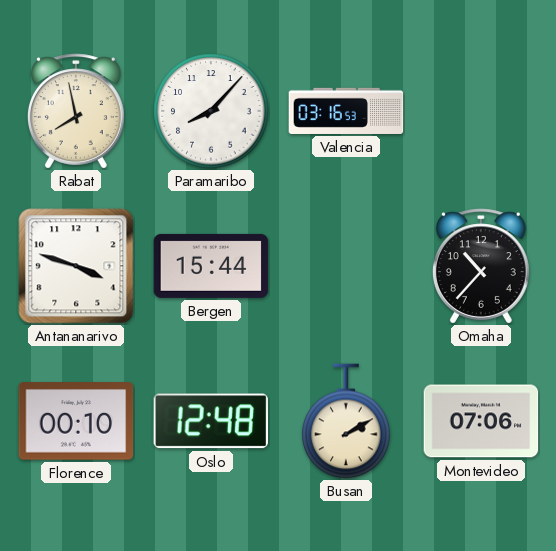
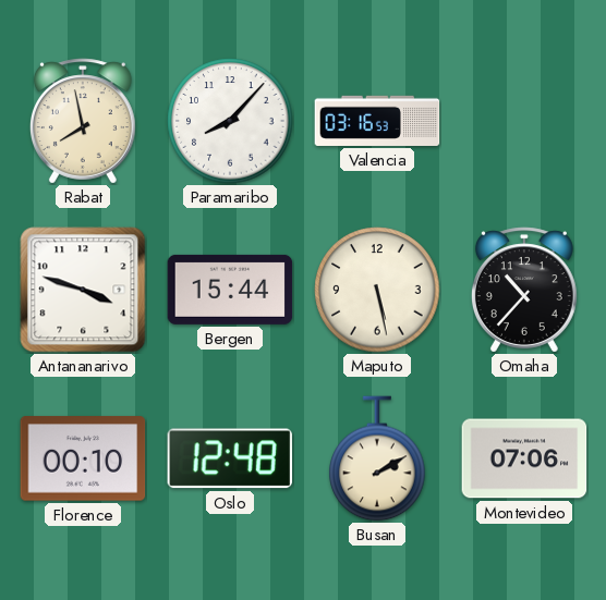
Maputo: none -> 5:28 (377, 290)
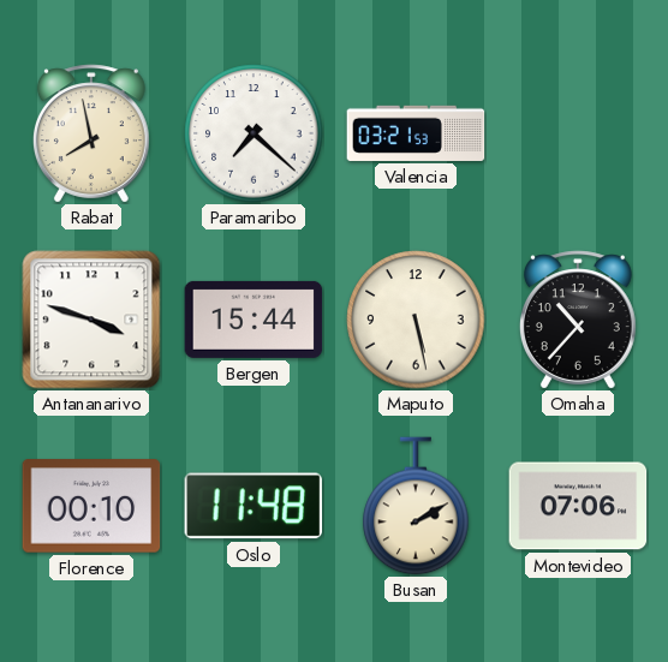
Paramaribo: 8:07 -> 7:22 (254, 133)
Valencia: 03:16 -> 03:21 (416, 133)
Oslo: 12:48 -> 11:48 (252, 506)
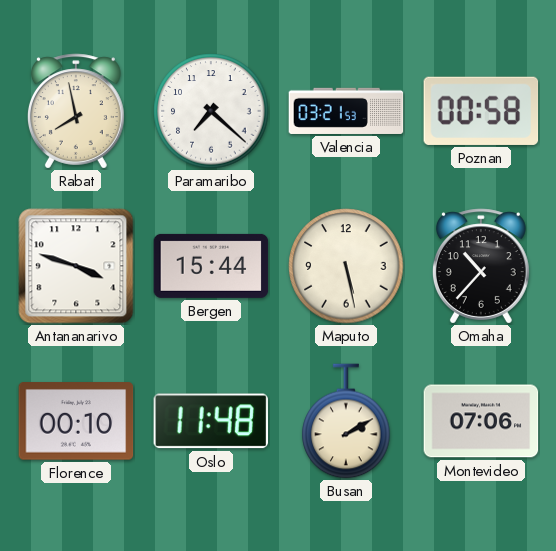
Poznan: none -> 00:58 (481, 111)
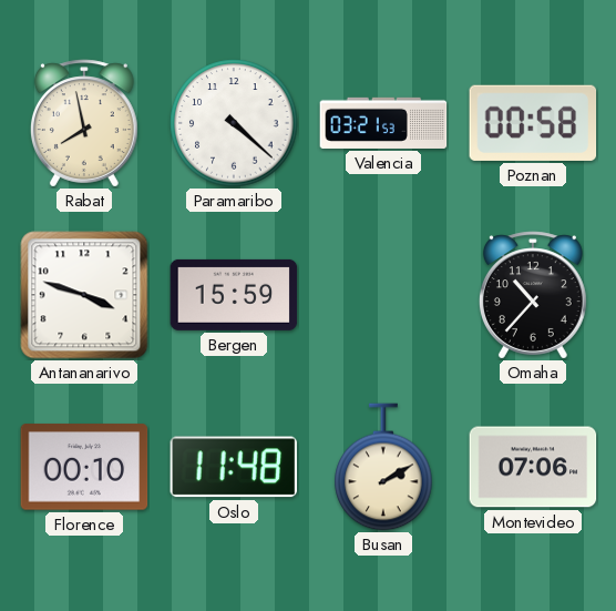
Paramaribo: 7:22 -> 4:22 (234, 123)
Bergen: 15:44 -> 15:59 (234, 295)
Maputo: 5:28 -> none (346, 266)
